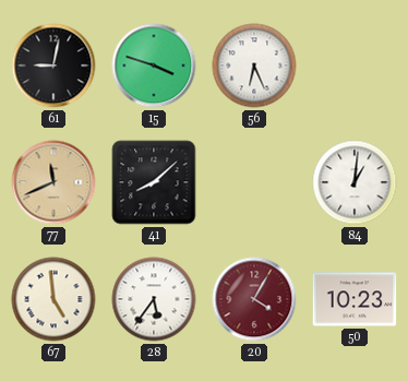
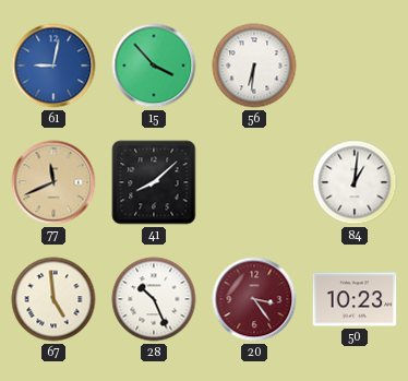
61 dial: black -> blue (53, 66)
15: 3:48 -> 3:53 (154, 66)
56: 6:26 -> 6:31 (254, 66)
28: 5:36 -> 10:26 (154, 299)
20: 4:05 -> 3:24 (254, 299)
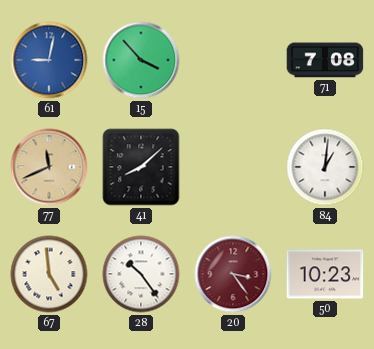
56: 6:31 -> none (254, 66)
71: none -> 7:08 (325, 60)
28: 10:26 -> 10:24 (141, 274)
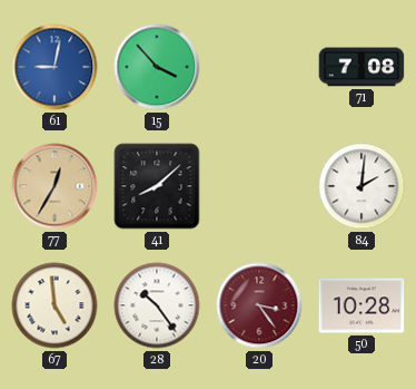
77: 11:41 -> 12:35 (55, 186)
84: 1:01 -> 2:01 (361, 186)
50: 10:23 -> 10:28 (361, 305)
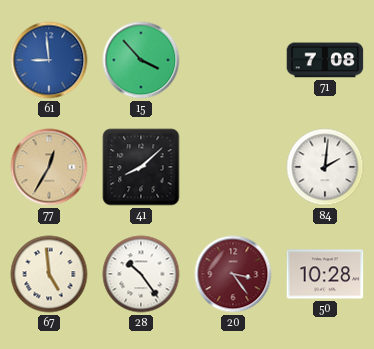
61: 9:02 -> 8:59 (49, 60)
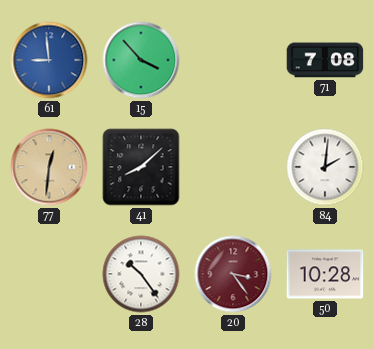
77: 12:35 -> 12:31 (49, 167)
67: 4:59 -> none (49, 274)
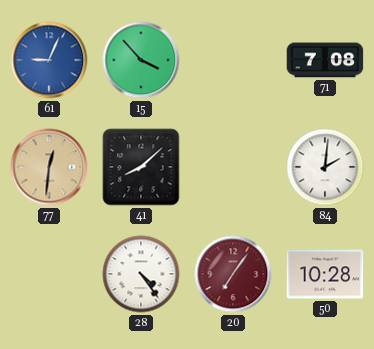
61: 8:59 -> 9:04 (49, 60)
28: 10:24 -> 4:24 (141, 274)
20: 3:24 -> 7:06 (233, 274)
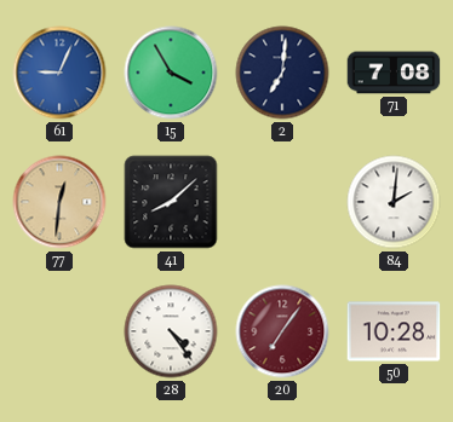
15: 3:53 -> 3:55 (171, 73)
2: none -> 7:01 (282, 73)
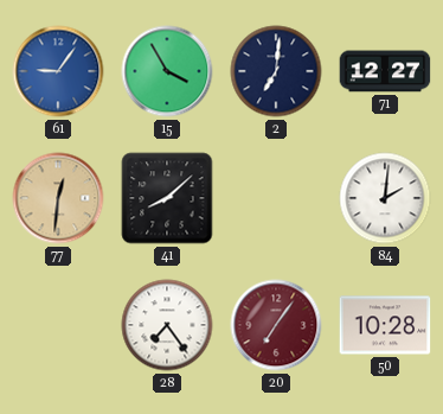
61: 9:04 -> 9:06 (58, 71)
71: 7:08 -> 12:27 (385, 71)
28: 4:24 -> 7:24 (167, 325)
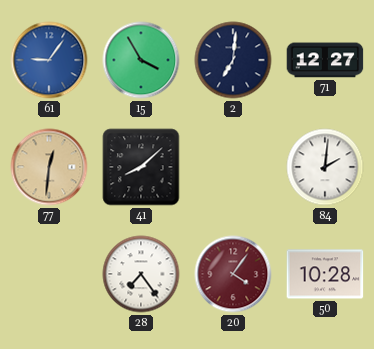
20: 7:06 -> 4:06 (233, 274)
